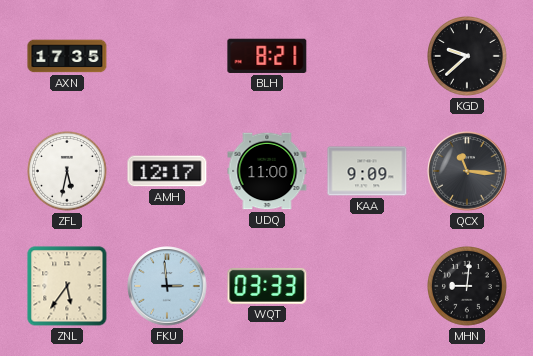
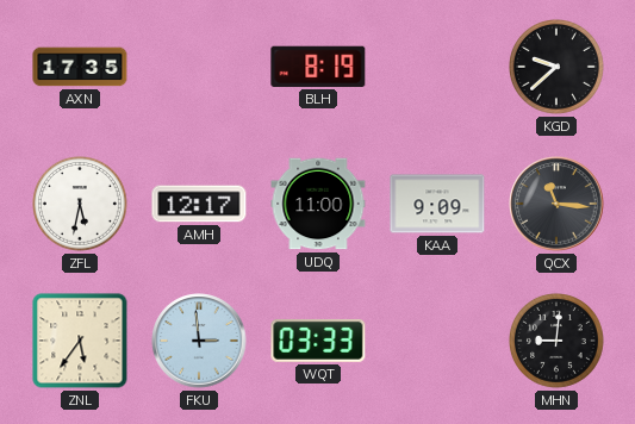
BLH: 8:21 -> 8:19 (318, 67)
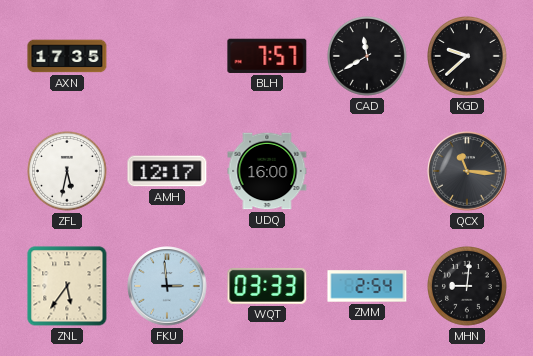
BLH: 8:19 -> 7:57 (267, 56)
CAD: none -> 11:40 (368, 57)
UDQ: 11:00 -> 16:00 (267, 171)
KAA: 9:09 -> none (437, 204)
ZMM: none -> 2:54 (367, 286)
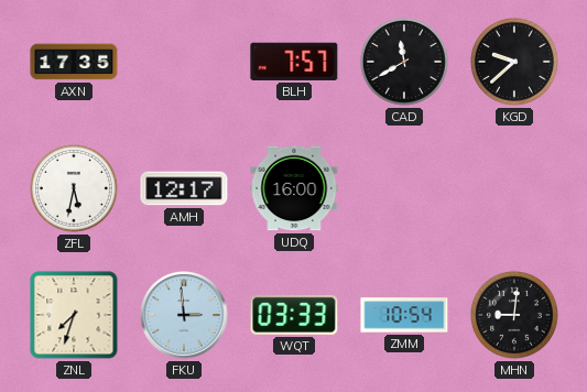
QCX: 11:16 -> none (467, 171)
ZNL: 5:36 -> 7:33 (74, 315)
ZMM: 2:54 -> 10:54 (404, 315)
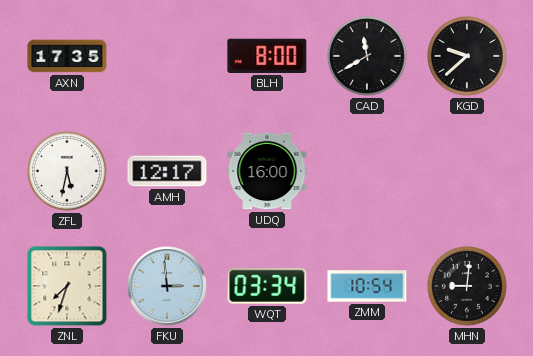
BLH: 7:57 -> 8:00 (267, 56)
WQT: 03:33 -> 03:34 (267, 286)
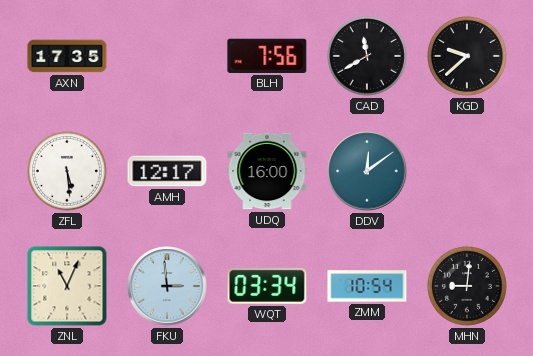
BLH: 8:00 -> 7:56 (267, 56)
ZFL: 5:32 -> 5:29 (68, 172)
DDV: none -> 12:09 (367, 171)
ZNL: 7:33 -> 11:04 (67, 286)
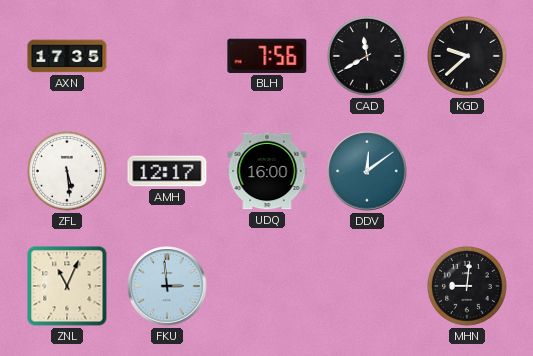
WQT: 03:34 -> none (267, 286)
ZMM: 10:54 -> none (367, 286)
